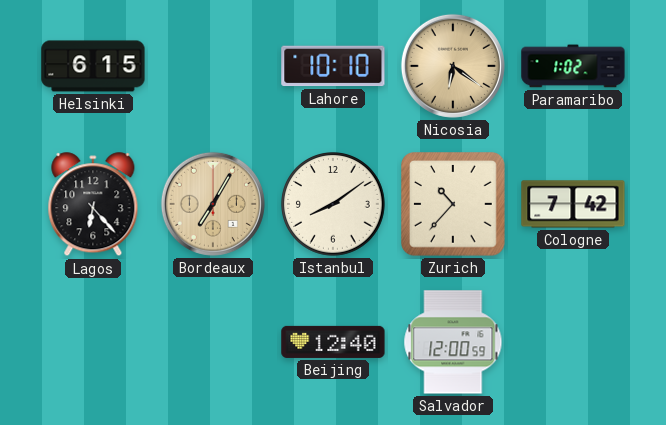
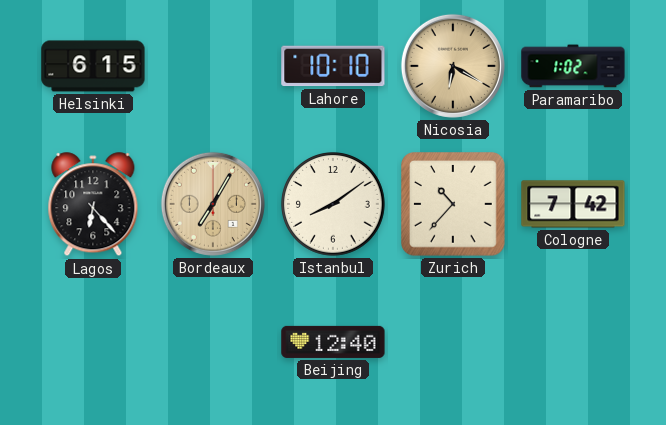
Nicosia: 6:21 -> 6:20 (453, 66)
Salvador: 12:00 -> none (453, 342)
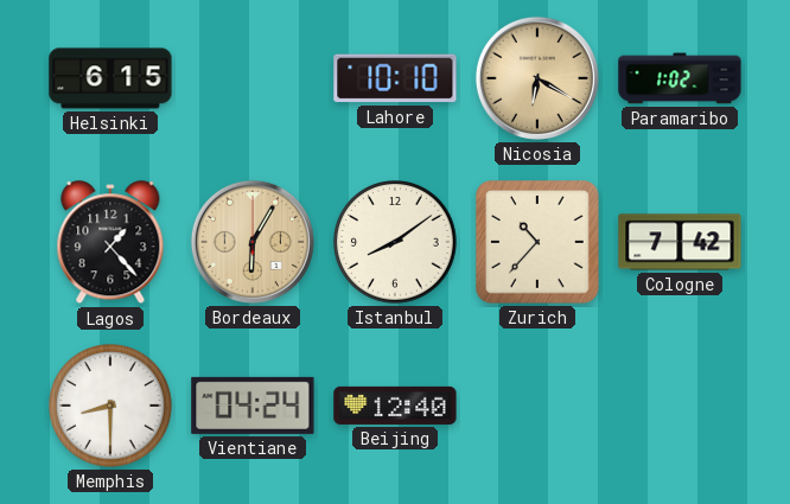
Lagos: 6:23 -> 1:23 (110, 243)
Bordeaux: 7:05 -> 6:05 (253, 242)
Memphis: none -> 8:30 (110, 406)
Vientiane: none -> 04:24 (253, 406)
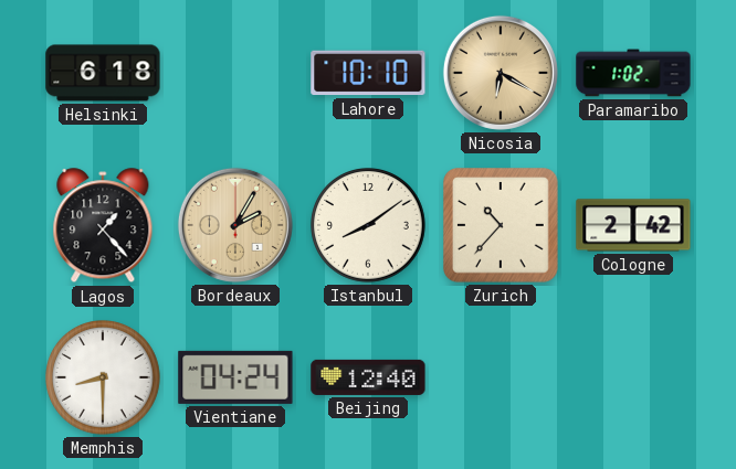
Helsinki: 6:15 -> 6:18 (103, 73)
Bordeaux: 6:05 -> 2:05 (235, 225)
Cologne: 7:42 -> 2:42 (633, 225)
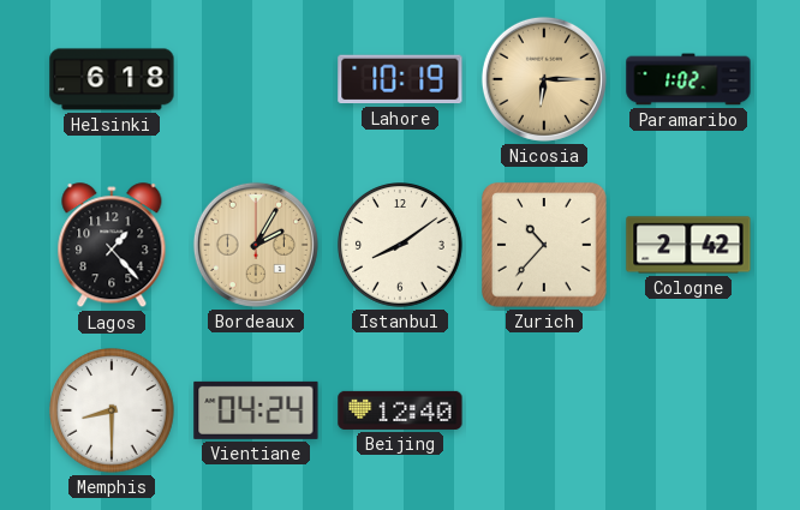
Lahore: 10:10 -> 10:19 (400, 79)
Nicosia: 6:20 -> 6:15 (544, 79)
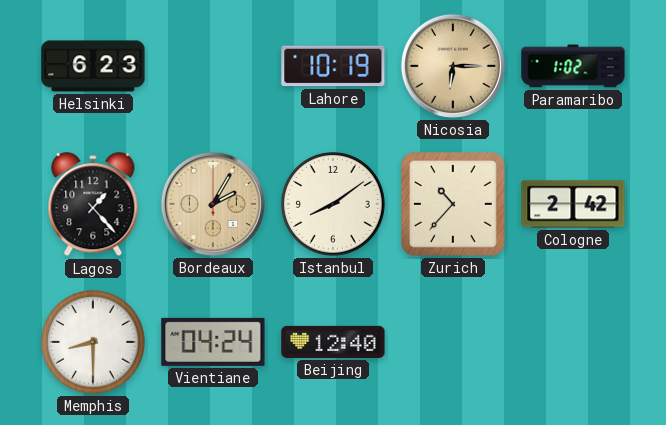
Helsinki: 6:18 -> 6:23 (93, 66)
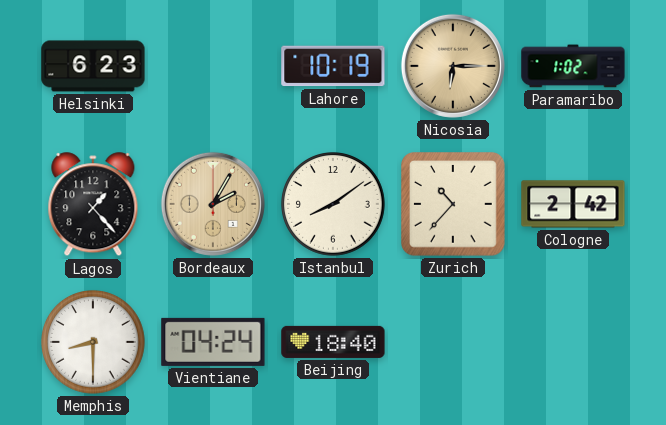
Beijing: 12:40 -> 18:40 (333, 342)
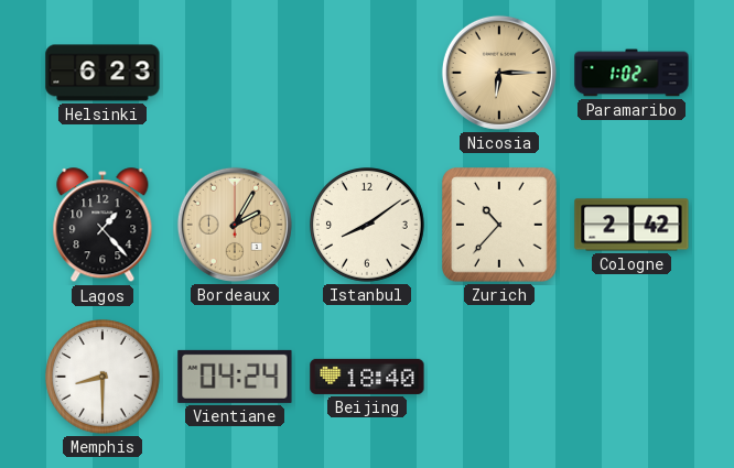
Lahore: 10:19 -> none (333, 66)
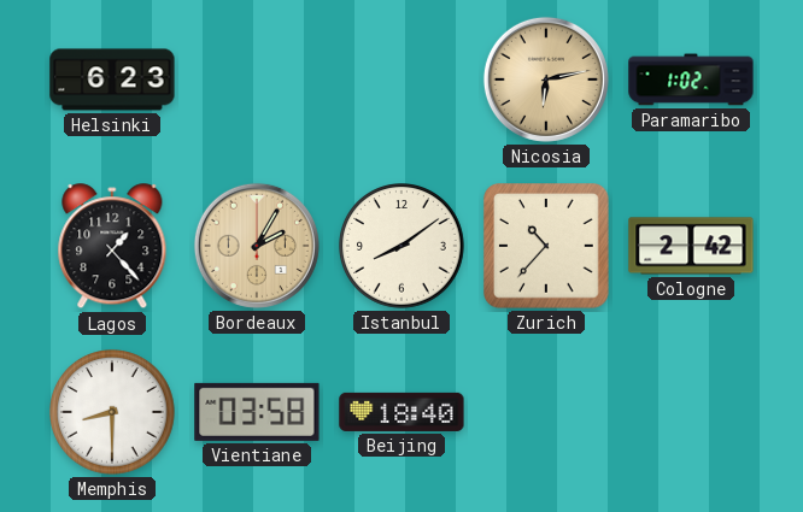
Nicosia: 6:15 -> 6:13 (546, 80)
Vientiane: 04:24 -> 03:58 (257, 412)
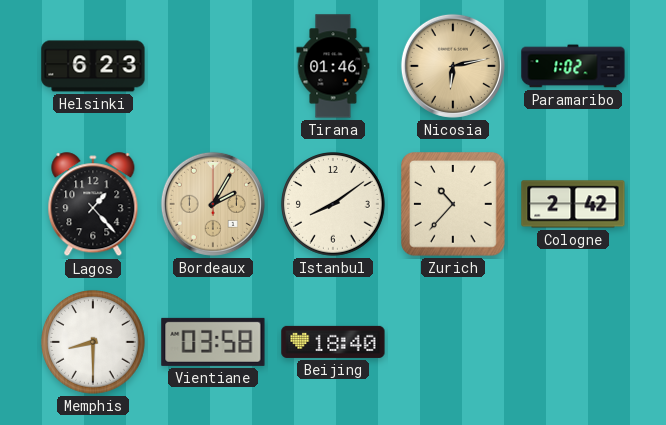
Tirana: none -> 01:46 (333, 66)
